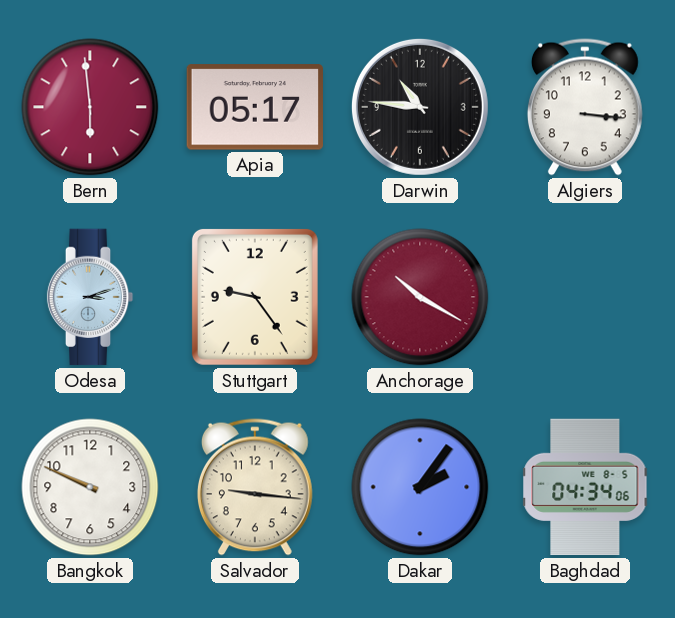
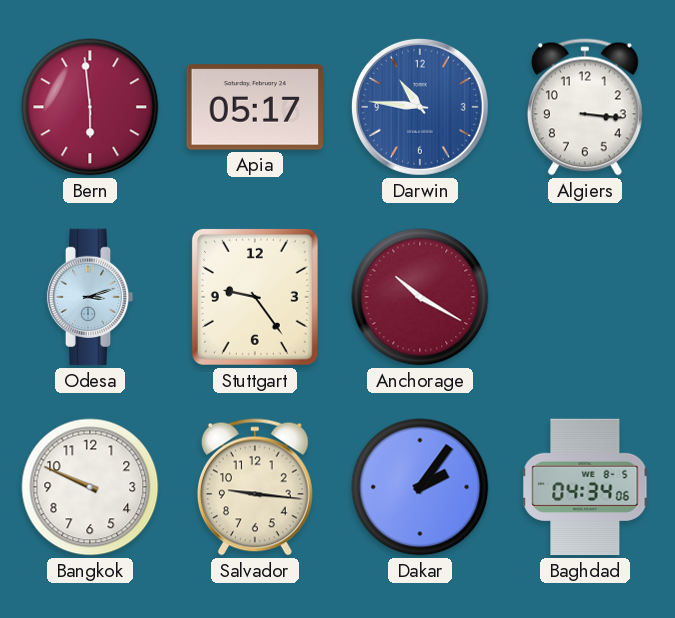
Darwin dial: black -> blue (420, 107)
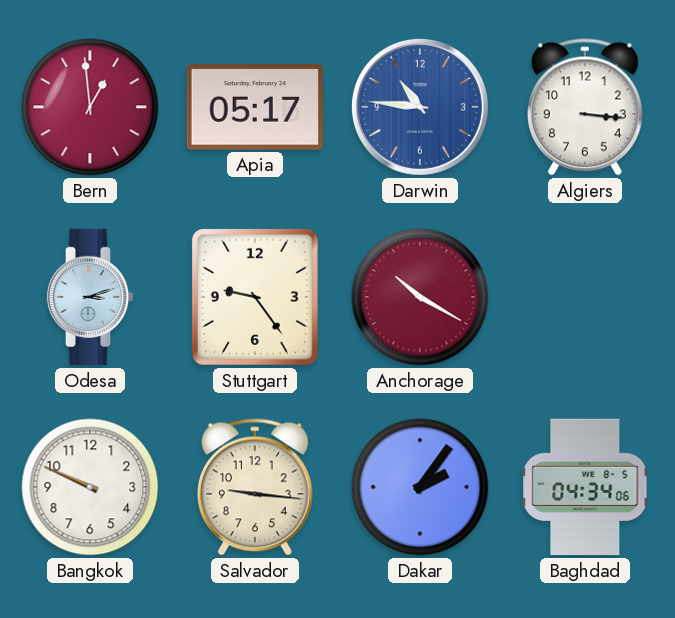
Bern: 5:59 -> 12:59 (90, 107)
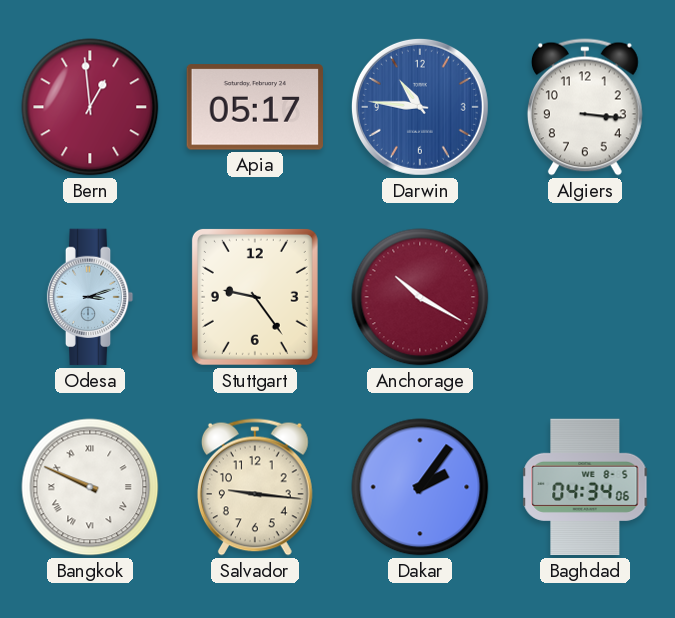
Bangkok numerals: Arabic -> Roman (90, 487)
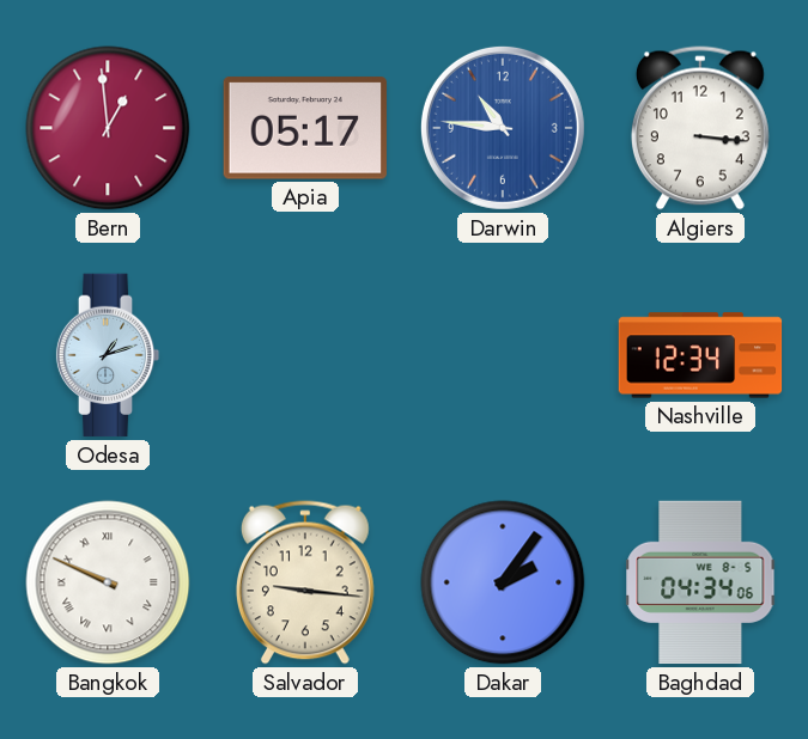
Odesa: 3:12 -> 1:12 (108, 355)
Stuttgart: 9:24 -> none (255, 297)
Anchorage: 10:20 -> none (420, 297)
Nashville: none -> 12:34 (700, 355)
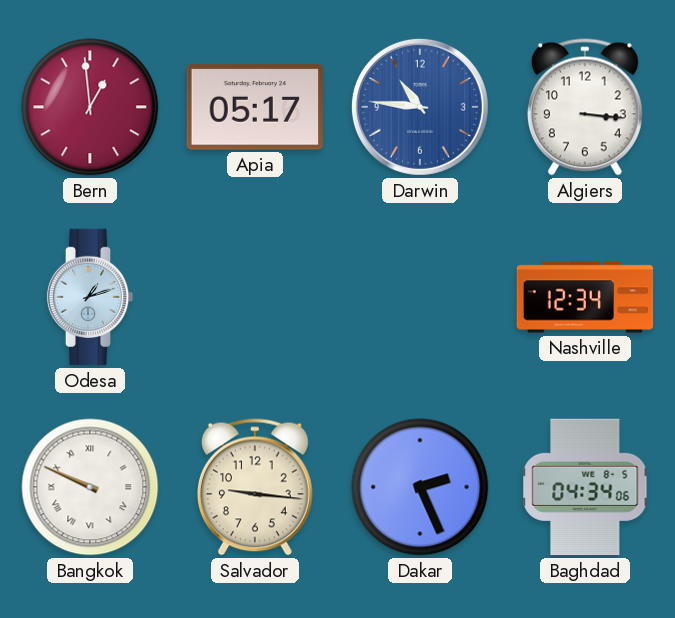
Dakar: 2:06 -> 2:26 (420, 487)
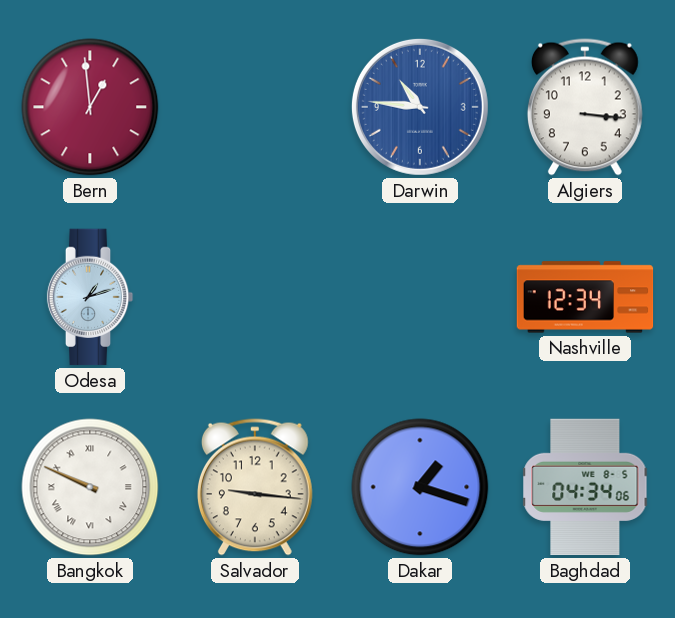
Apia: 05:17 -> none (255, 107)
Dakar: 2:26 -> 1:18 (420, 487)
